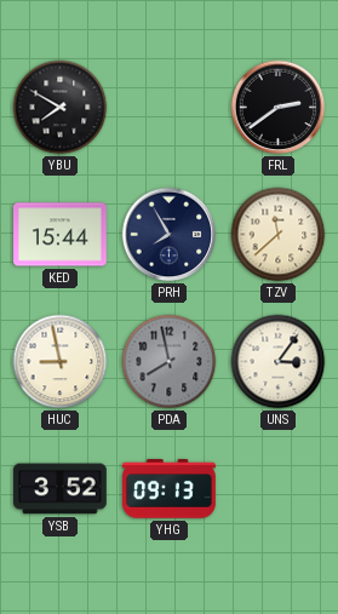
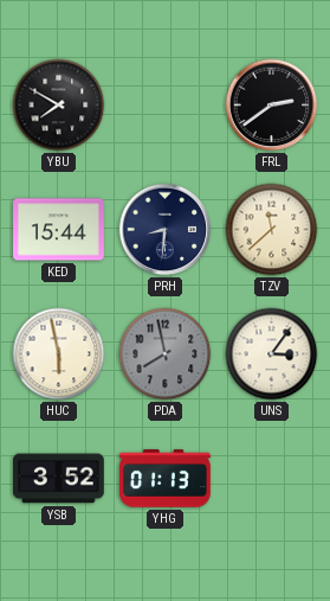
PRH: 7:55 -> 8:31 (166, 230)
HUC: 8:58 -> 5:58 (59, 354)
YHG: 09:13 -> 01:13 (166, 479)
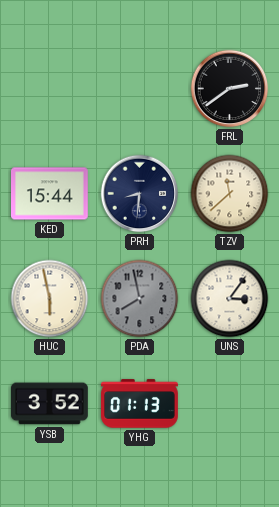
YBU: 7:50 -> none (59, 106)
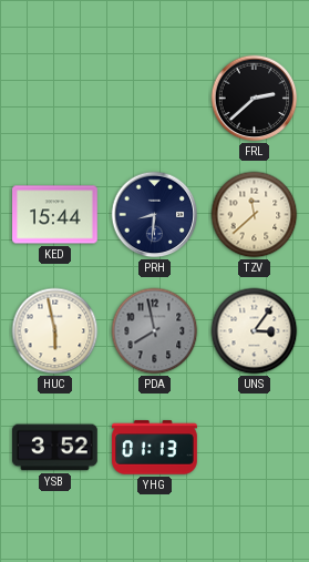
FRL: 2:39 -> 2:38 (255, 99)
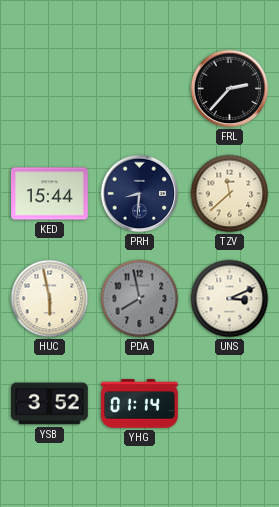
FRL: 2:38 -> 2:37 (230, 89)
UNS: 3:06 -> 3:11 (230, 299)
YHG: 01:13 -> 01:14 (140, 404)
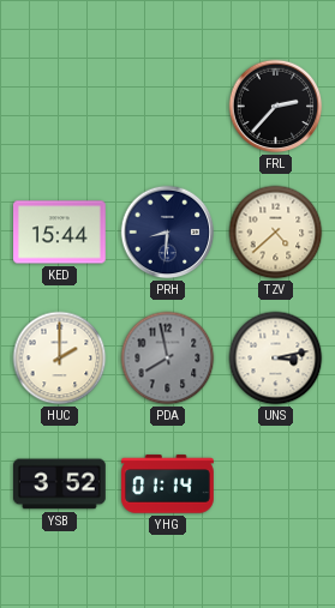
TZV: 11:38 -> 4:38 (276, 233)
HUC: 5:58 -> 2:00 (60, 359)
UNS: 3:11 -> 3:13 (276, 359)
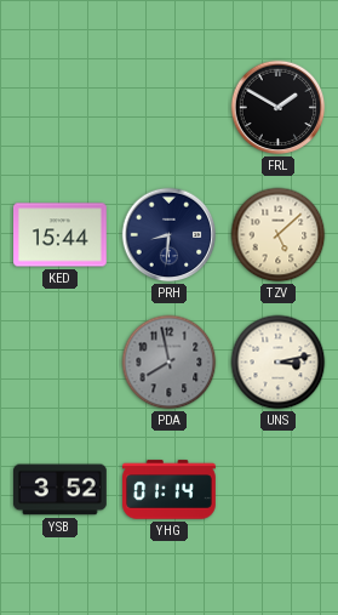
FRL: 2:37 -> 1:50 (279, 108)
TZV: 4:38 -> 5:08 (279, 235)
HUC: 2:00 -> none (60, 359)
